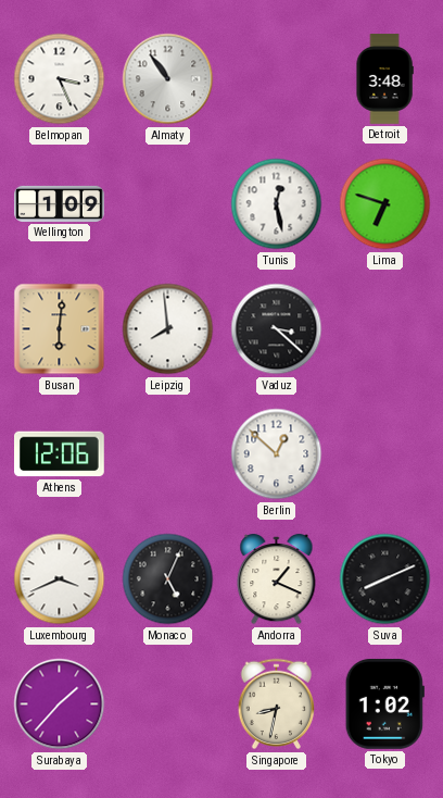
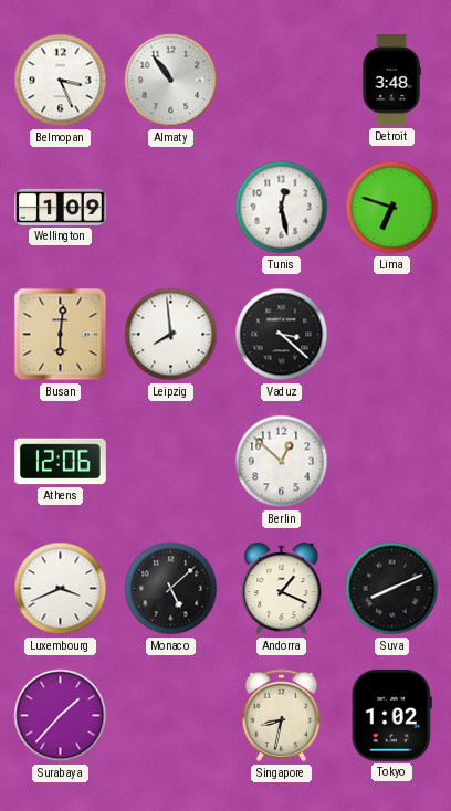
Monaco: 5:04 -> 5:08 (171, 589)
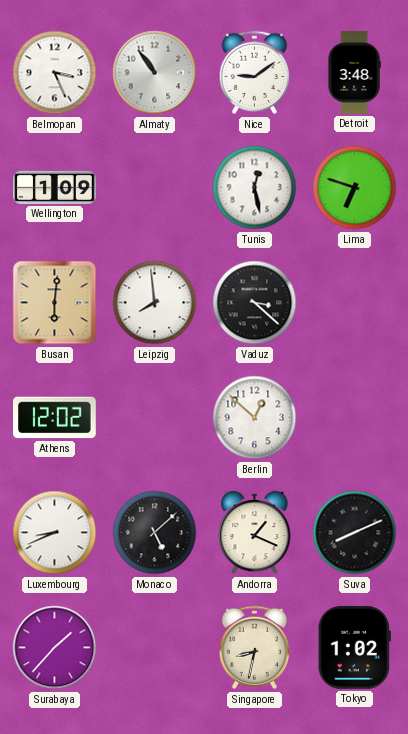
Nice: none -> 9:09 (255, 73)
Athens: 12:06 -> 12:02 (55, 418)
Luxembourg: 3:41 -> 8:41 (55, 533)
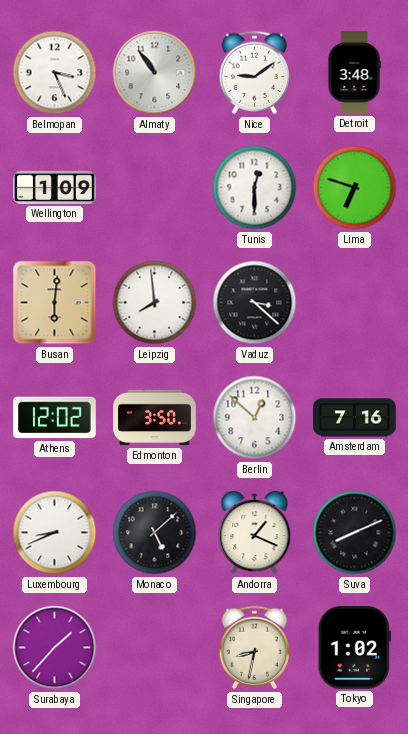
Tunis: 12:28 -> 12:30 (255, 188)
Edmonton: none -> 3:50 (155, 418)
Amsterdam: none -> 7:16 (355, 418)
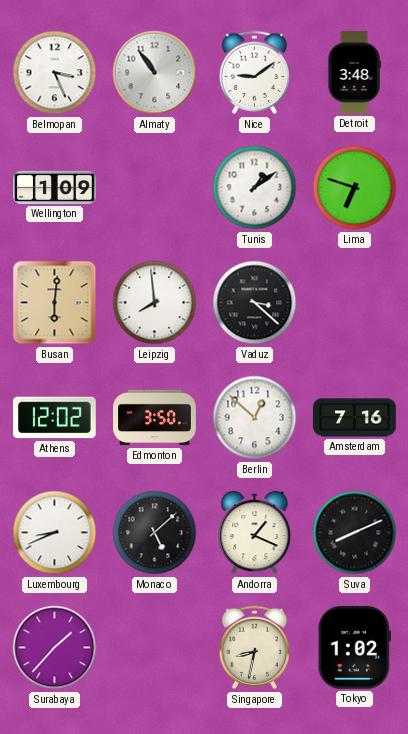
Tunis: 12:30 -> 1:09 (255, 188)
